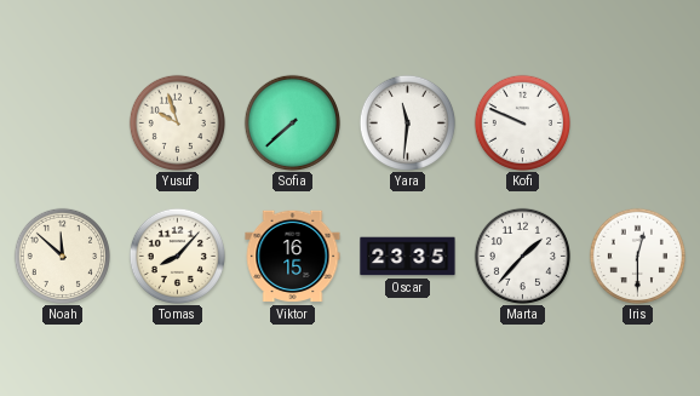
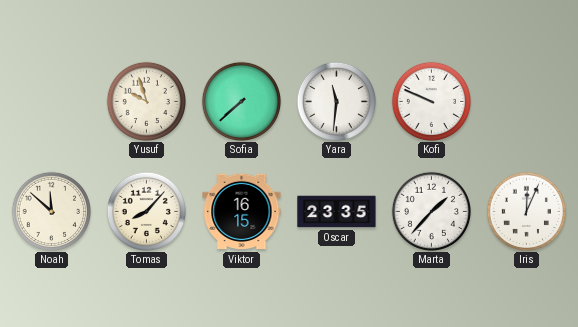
Iris: 12:30 -> 12:04 (526, 211)
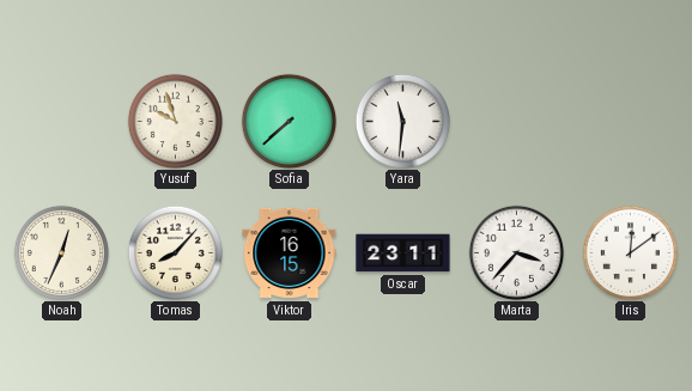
Kofi: 9:49 -> none (431, 101)
Noah: 11:52 -> 12:34 (61, 252)
Oscar: 23:35 -> 23:11 (403, 253)
Marta: 1:37 -> 3:37 (516, 252)
Iris: 12:04 -> 12:09 (630, 252)
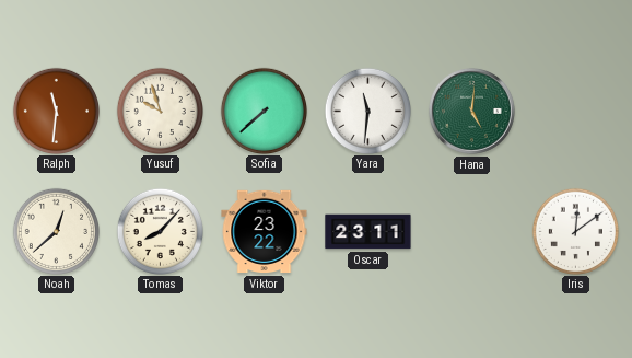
Ralph: none -> 11:31 (56, 111)
Hana: none -> 5:01 (471, 111)
Noah: 12:34 -> 12:38 (56, 231)
Viktor: 16:15 -> 23:22 (265, 232)
Marta: 3:37 -> none (516, 252)
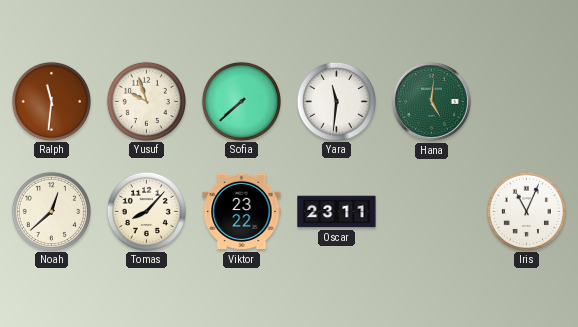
Iris: 12:09 -> 11:04 (526, 211)
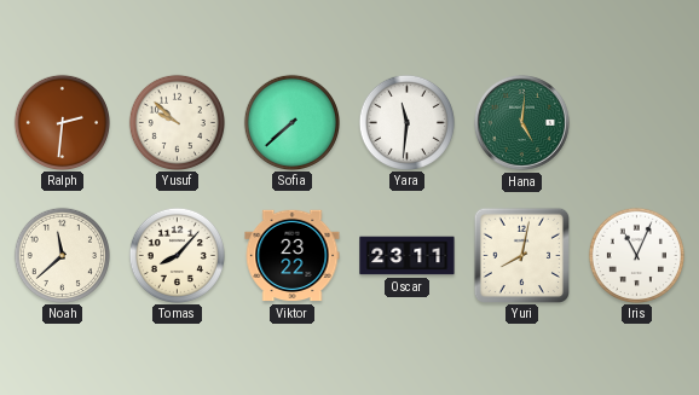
Ralph: 11:31 -> 2:31 (62, 122)
Yusuf: 9:57 -> 9:52 (177, 122)
Noah: 12:38 -> 11:38 (62, 255)
Yuri: none -> 8:02 (521, 255)
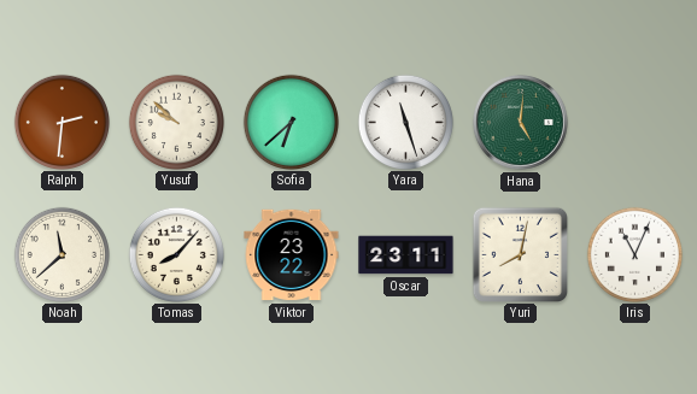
Sofia: 7:38 -> 6:38 (291, 122)
Yara: 11:31 -> 11:27 (405, 122)
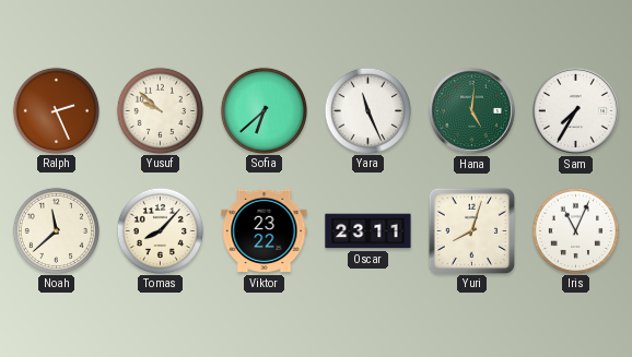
Ralph: 2:31 -> 2:26 (56, 110)
Yara: 11:27 -> 11:26 (367, 110)
Sam: none -> 7:35 (575, 110)
Yuri: 8:02 -> 8:03 (471, 230)
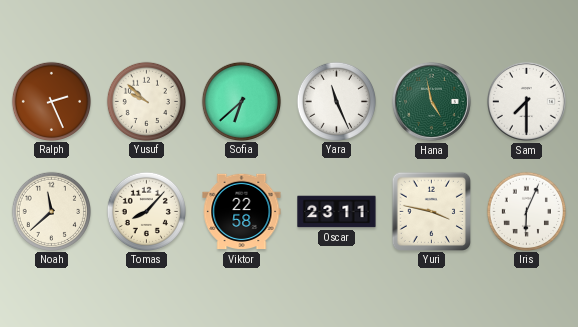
Hana: 5:01 -> 4:58 (431, 101)
Sam: 7:35 -> 7:30 (526, 101)
Viktor: 23:22 -> 22:58 (242, 212)
Yuri: 8:03 -> 3:47 (431, 211)
Iris: 11:04 -> 6:04 (526, 211)
